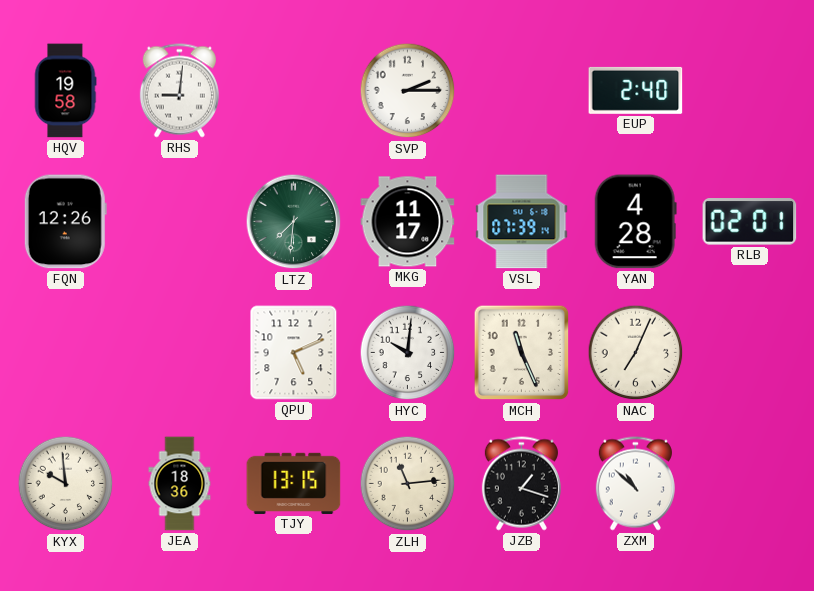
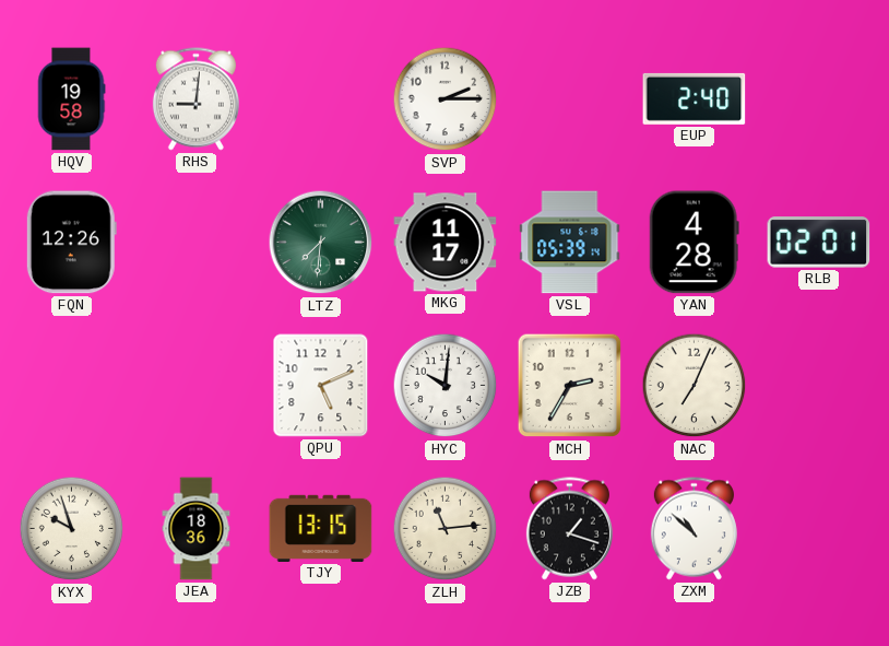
VSL: 07:39 -> 05:39 (570, 243)
MCH: 11:26 -> 2:35 (570, 386)
KYX: 9:59 -> 9:57 (72, 529)
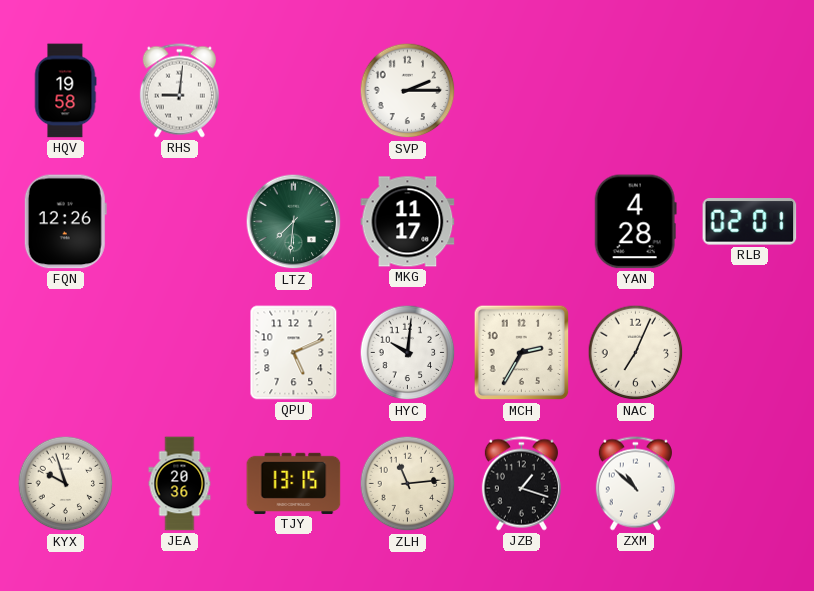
EUP: 2:40 -> none (695, 98)
VSL: 05:39 -> none (570, 243)
JEA: 18:36 -> 20:36 (180, 484)
